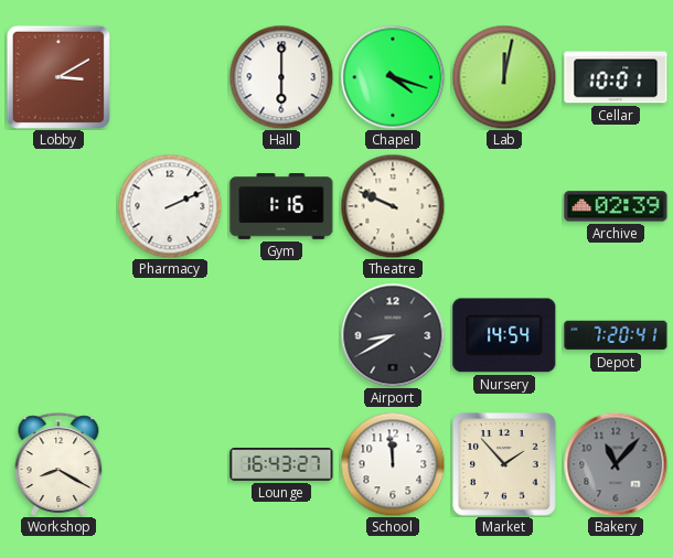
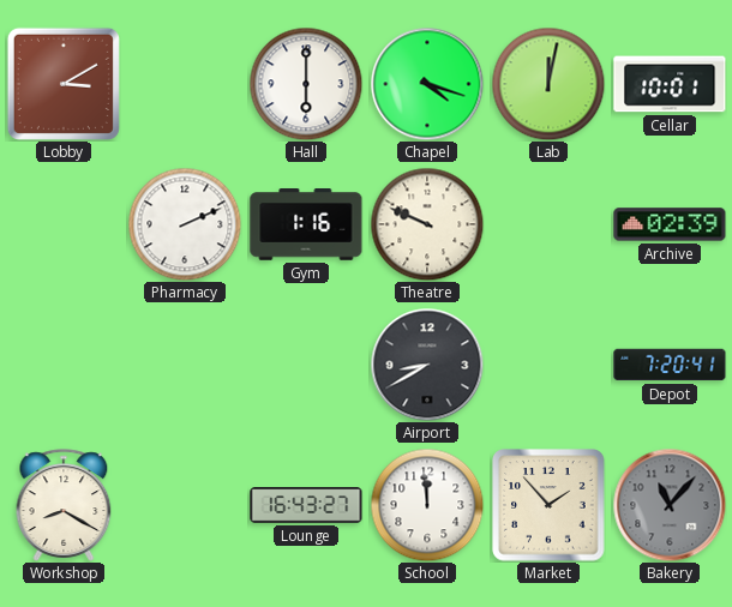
Nursery: 14:54 -> none (504, 335)
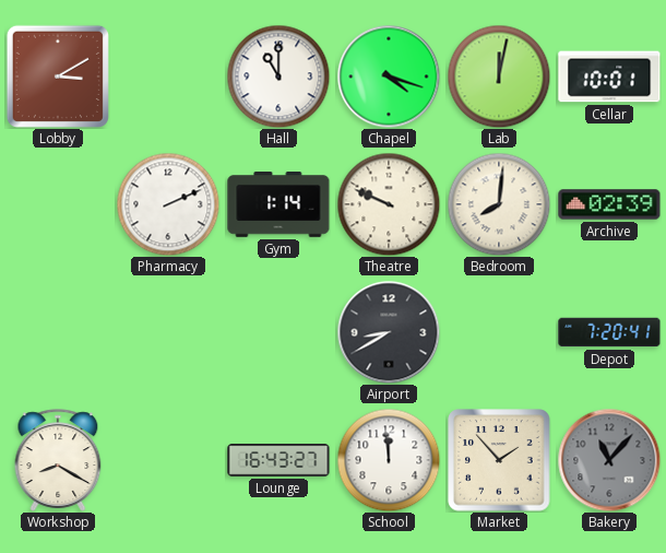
Hall: 6:00 -> 11:00 (278, 77)
Gym: 1:16 -> 1:14 (278, 205)
Bedroom: none -> 8:01 (499, 204)
